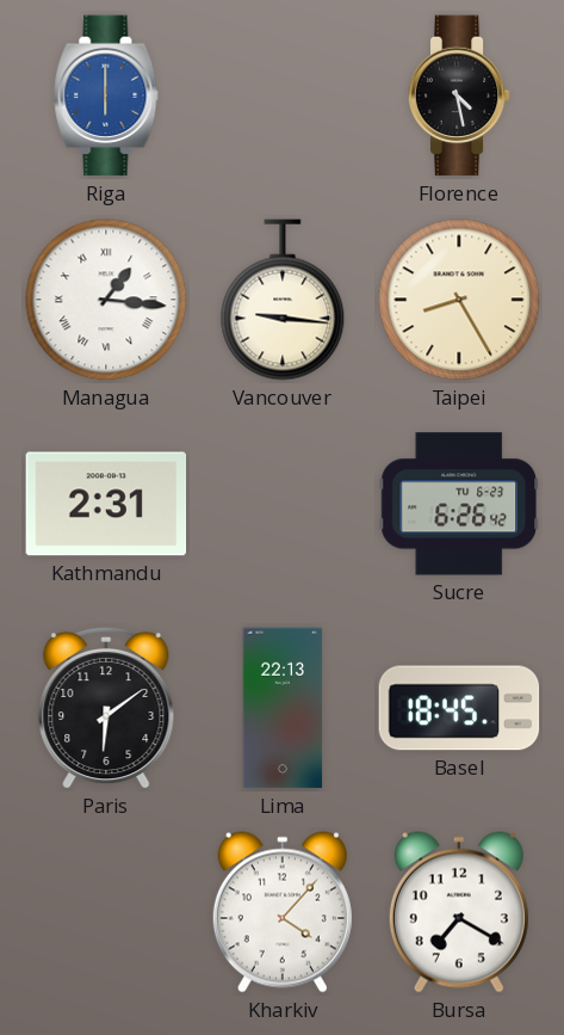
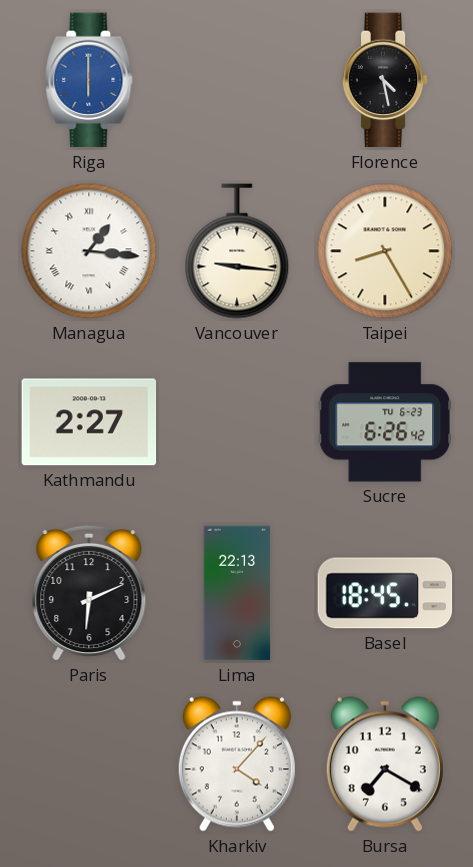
Kathmandu: 2:31 -> 2:27 (89, 422)
Paris: 6:09 -> 6:11 (89, 593)
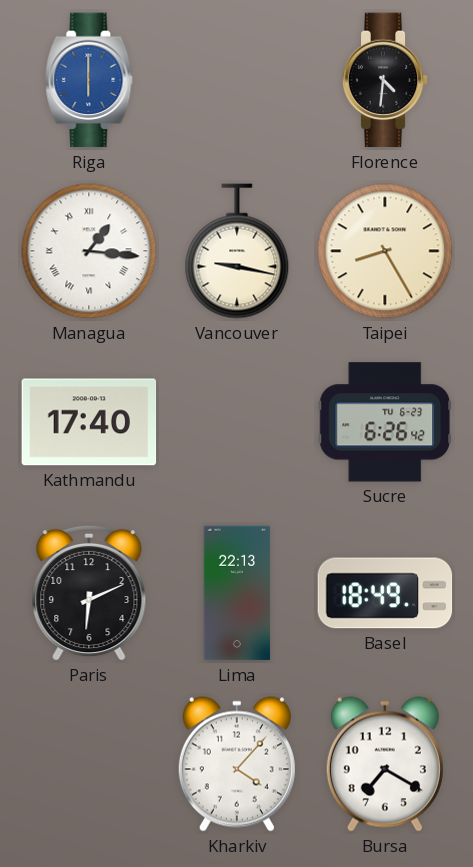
Florence: 4:28 -> 4:31 (385, 80)
Vancouver: 9:16 -> 9:17 (237, 251)
Kathmandu: 2:27 -> 17:40 (89, 422)
Basel: 18:45 -> 18:49 (385, 593)
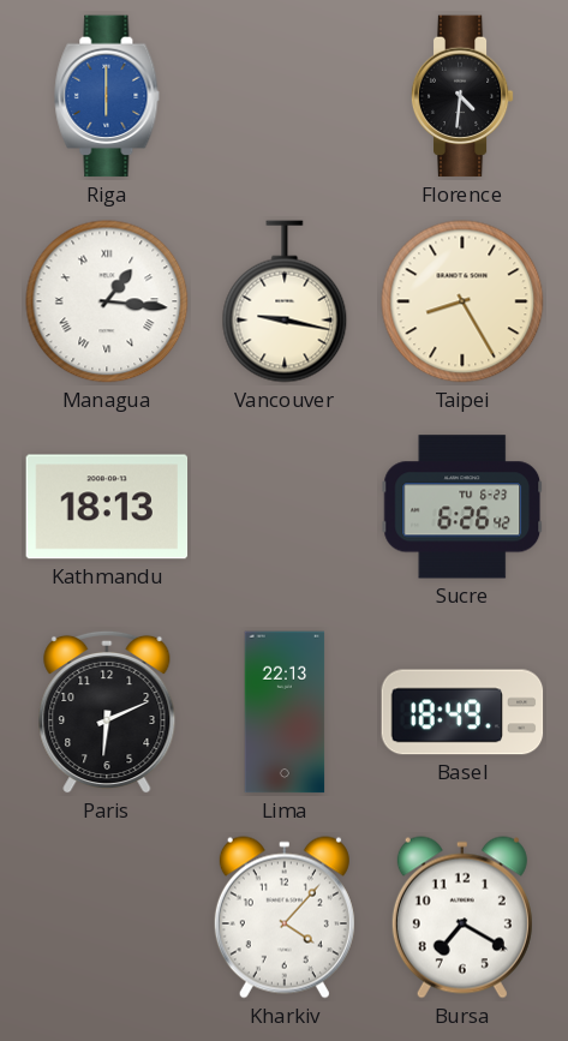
Kathmandu: 17:40 -> 18:13 (107, 507)
